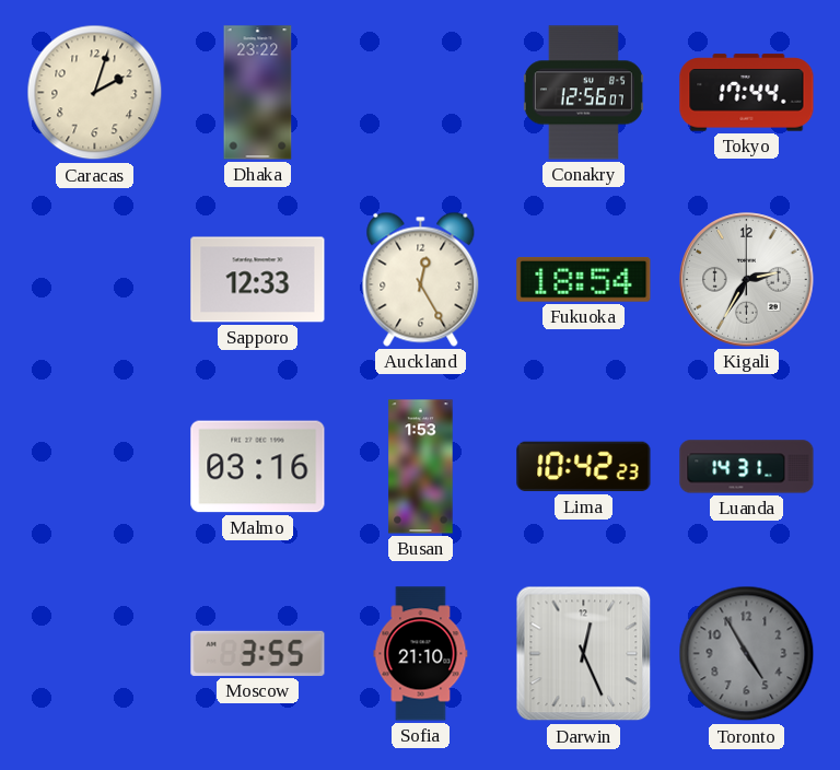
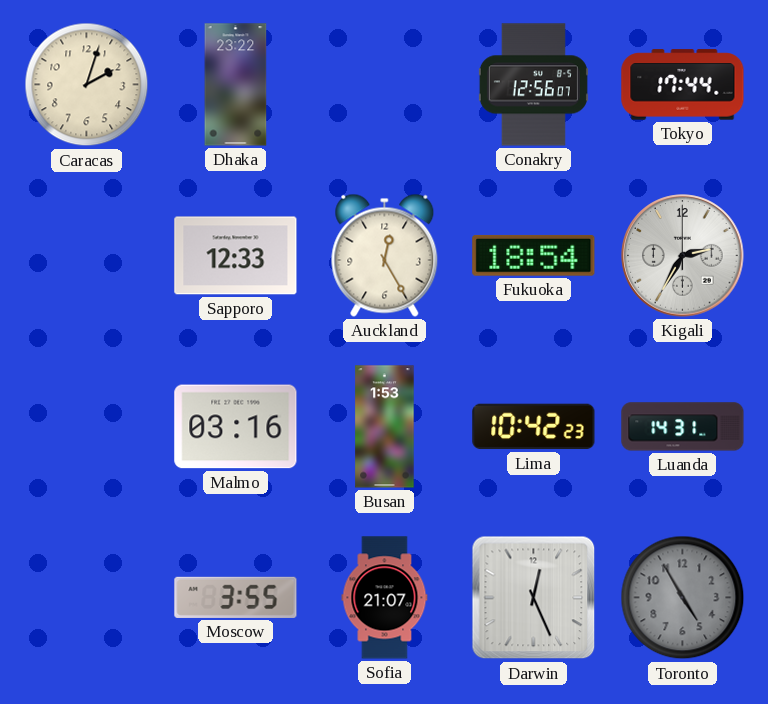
Sofia: 21:10 -> 21:07 (385, 598)
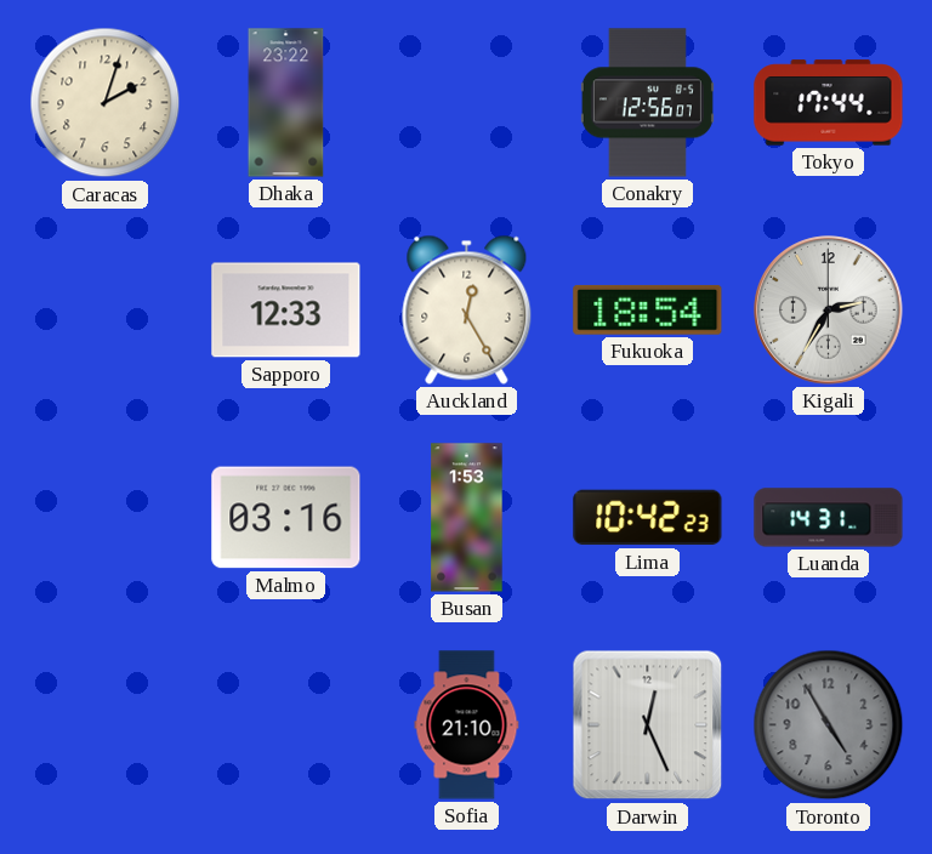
Moscow: 3:55 -> none (236, 597)
Sofia: 21:07 -> 21:10 (467, 725)
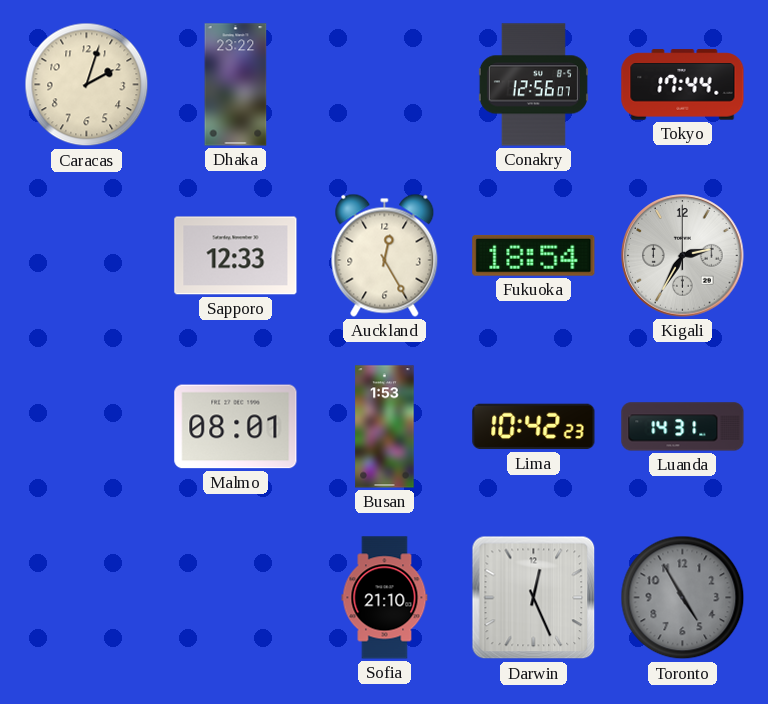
Malmo: 03:16 -> 08:01 (236, 427)
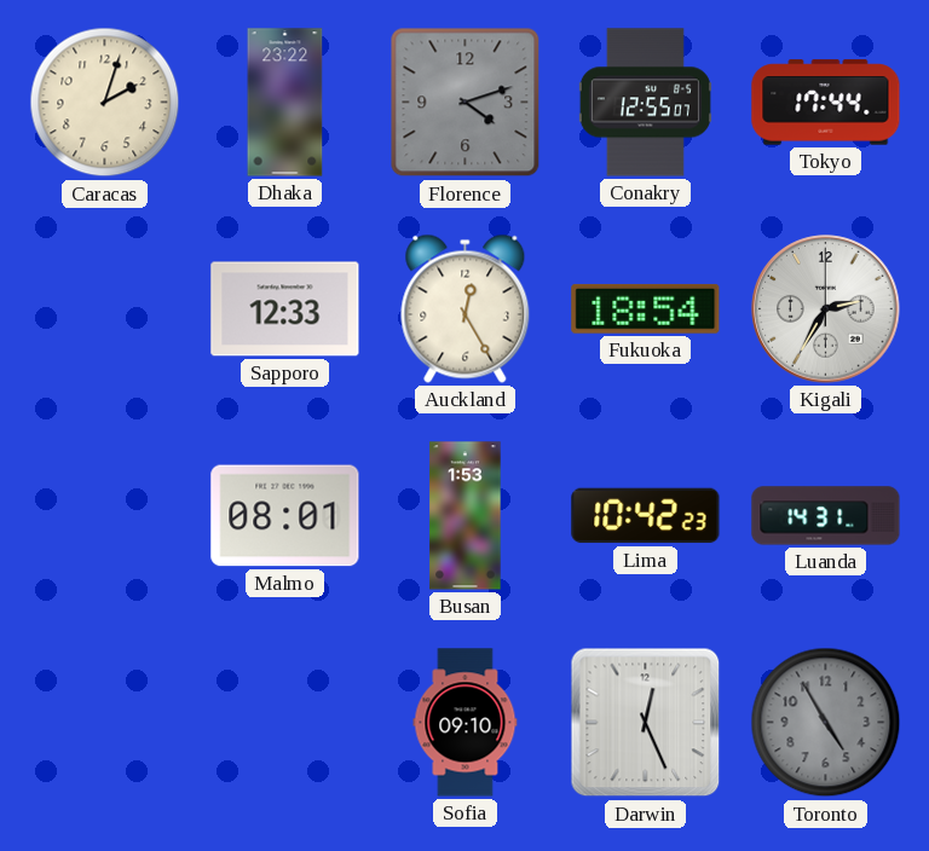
Florence: none -> 4:12 (466, 103)
Conakry: 12:56 -> 12:55 (645, 103)
Sofia: 21:10 -> 09:10 (466, 723)
